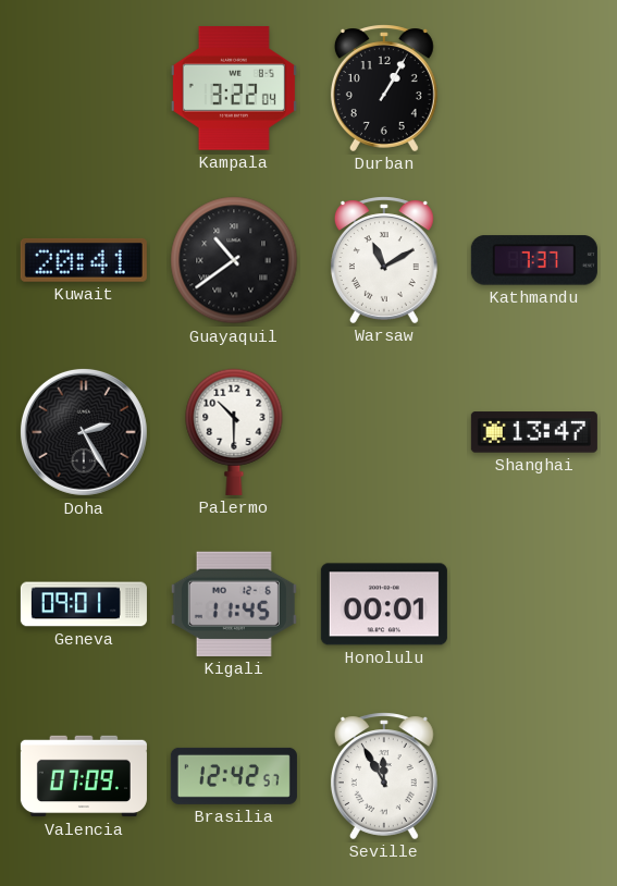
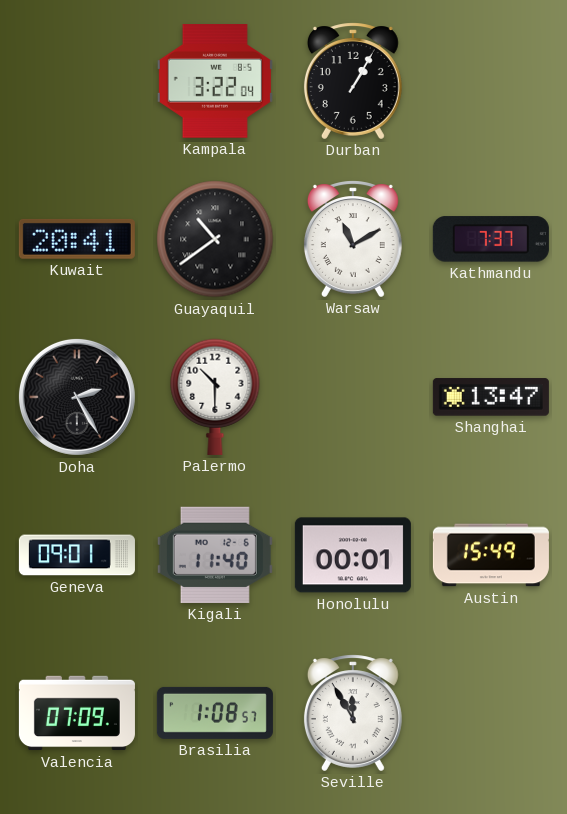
Kigali: 11:45 -> 11:40 (215, 555)
Austin: none -> 15:49 (491, 555)
Brasilia: 12:42 -> 1:08 (215, 713)
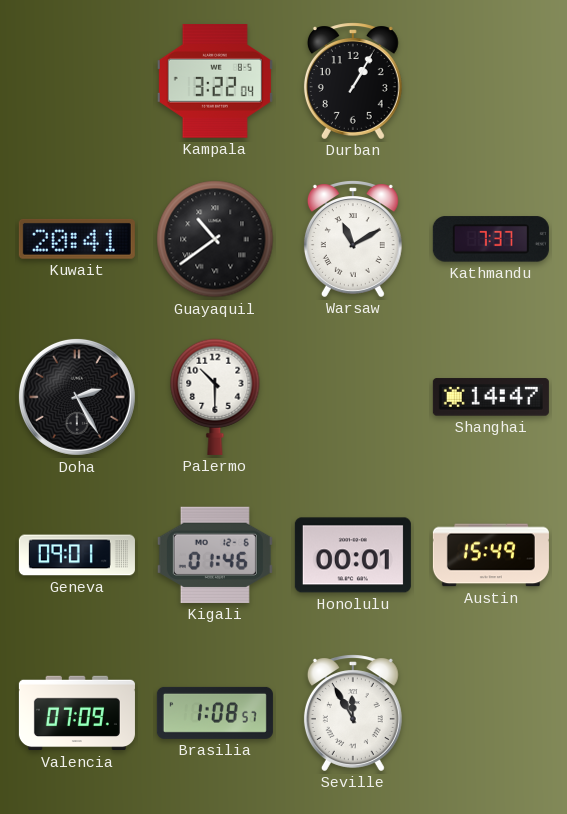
Shanghai: 13:47 -> 14:47 (491, 397)
Kigali: 11:40 -> 01:46 (215, 555)
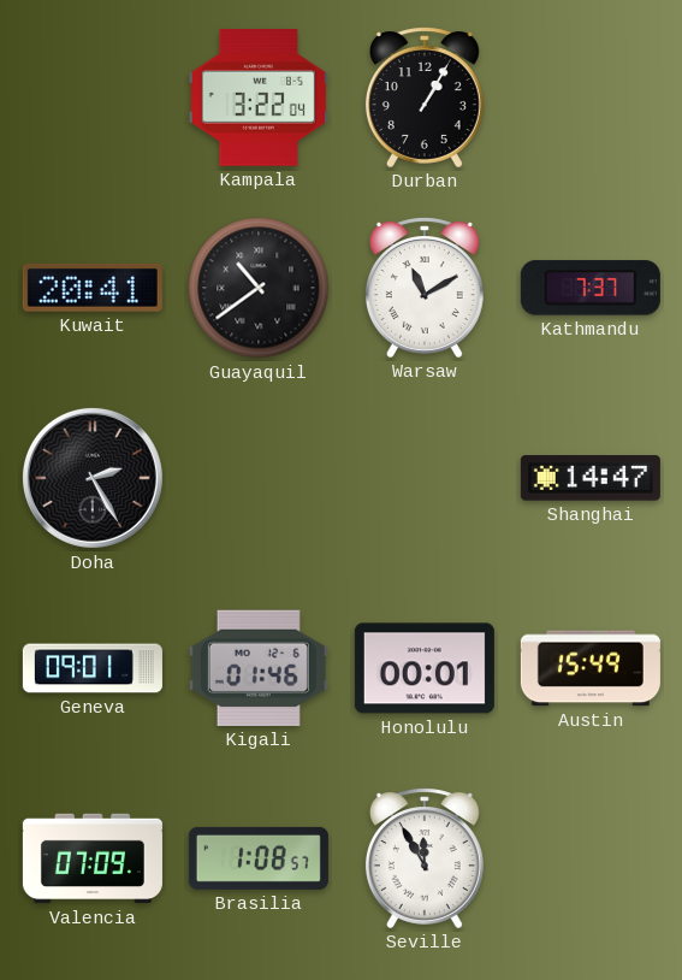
Palermo: 10:30 -> none (215, 397)
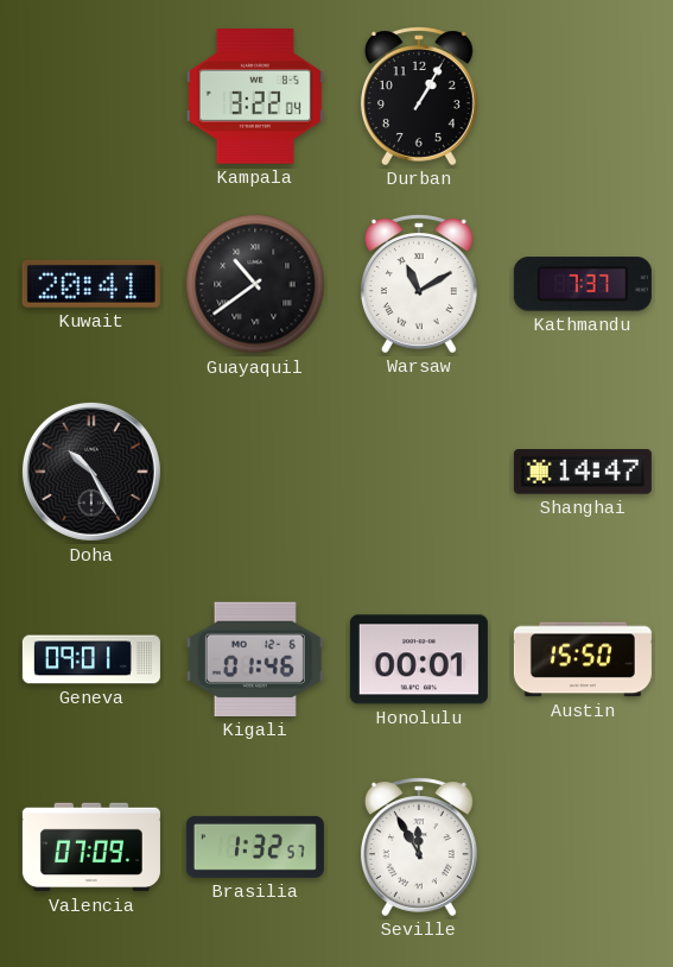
Doha: 2:25 -> 10:25 (91, 472)
Austin: 15:49 -> 15:50 (583, 659)
Brasilia: 1:08 -> 1:32 (255, 847)
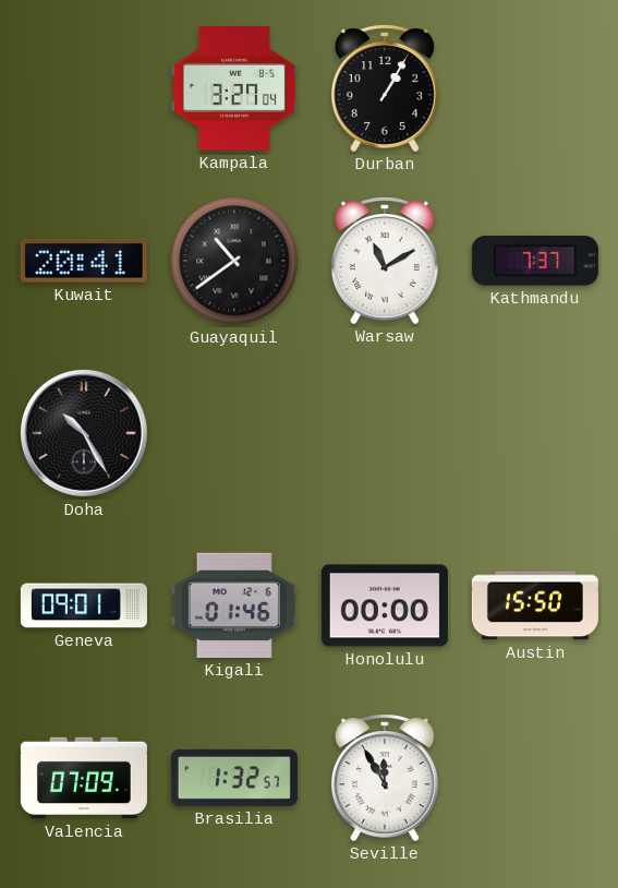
Kampala: 3:22 -> 3:27 (234, 88)
Shanghai: 14:47 -> none (583, 472)
Honolulu: 00:01 -> 00:00 (385, 605)
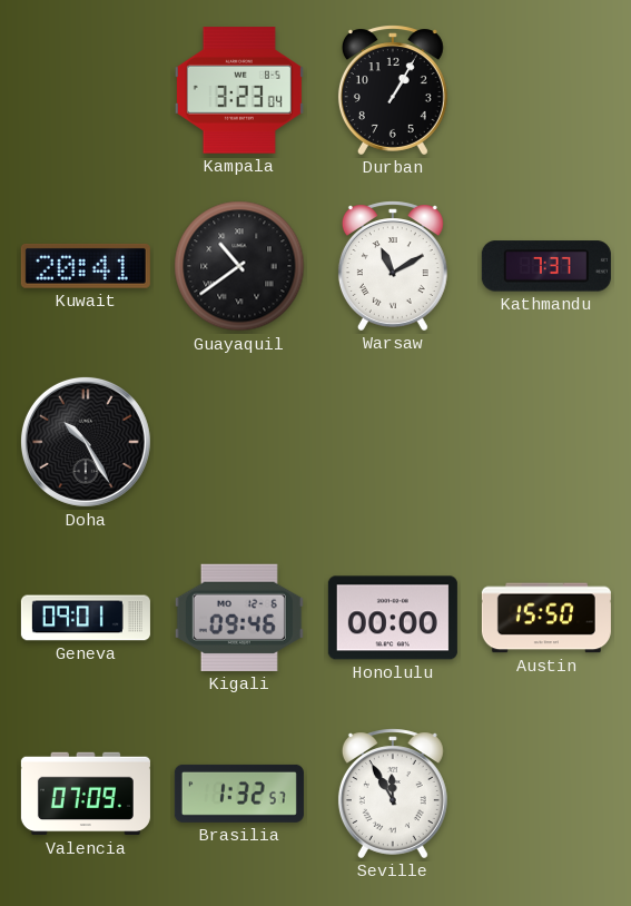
Kampala: 3:27 -> 3:23 (239, 90)
Kigali: 01:46 -> 09:46 (239, 618)
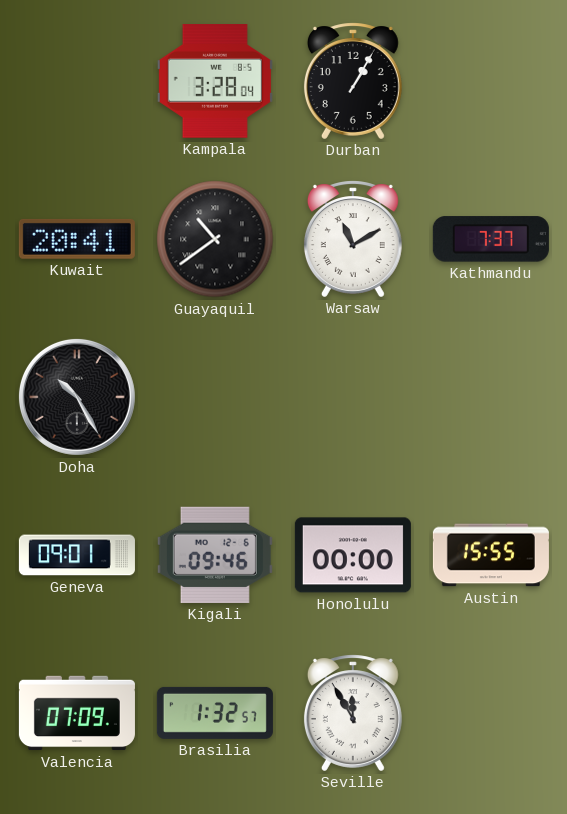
Kampala: 3:23 -> 3:28 (215, 81)
Austin: 15:50 -> 15:55 (491, 555)
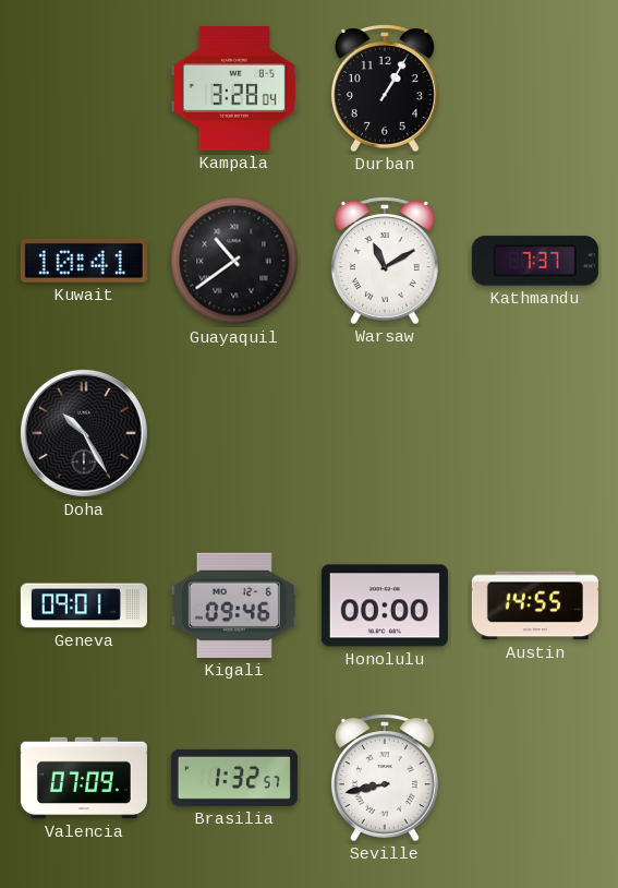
Kuwait: 20:41 -> 10:41 (84, 261)
Austin: 15:55 -> 14:55 (535, 605)
Seville: 11:55 -> 8:43 (385, 778)
